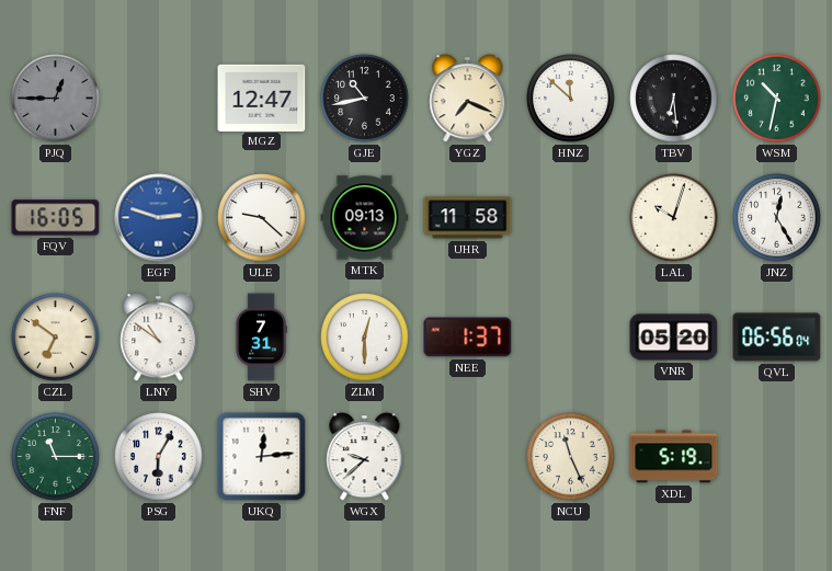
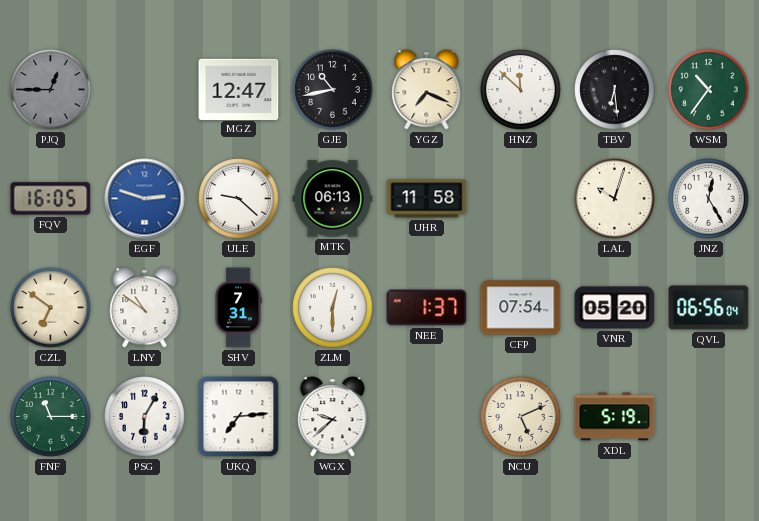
WSM: 10:32 -> 10:36 (709, 90)
MTK: 09:13 -> 06:13 (333, 199)
CFP: none -> 07:54 (521, 308)
UKQ: 12:14 -> 7:14 (239, 417)
NCU: 11:26 -> 5:11 (521, 417)
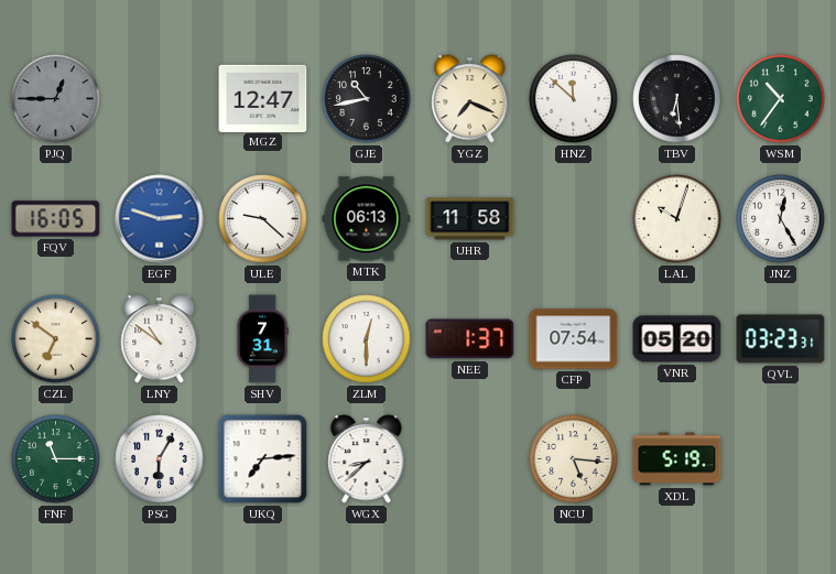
QVL: 06:56 -> 03:23 (781, 339)
WGX: 9:38 -> 8:38 (367, 459)
NCU: 5:11 -> 5:16 (574, 459)
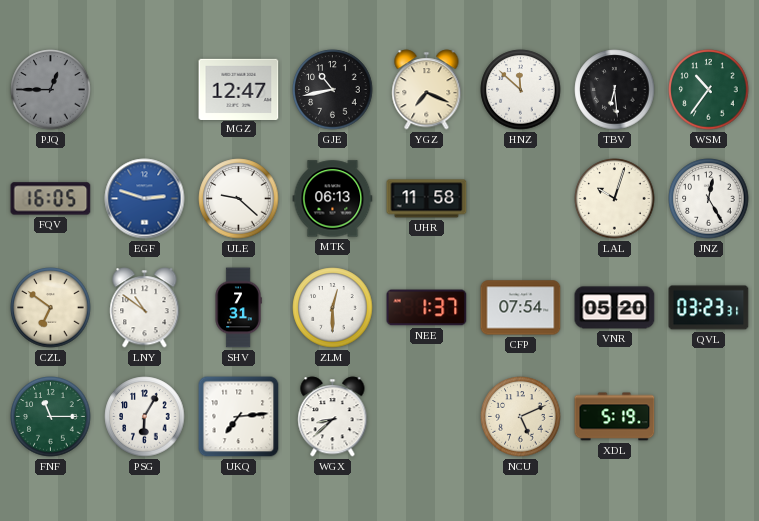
NCU: 5:16 -> 5:11 (521, 417)
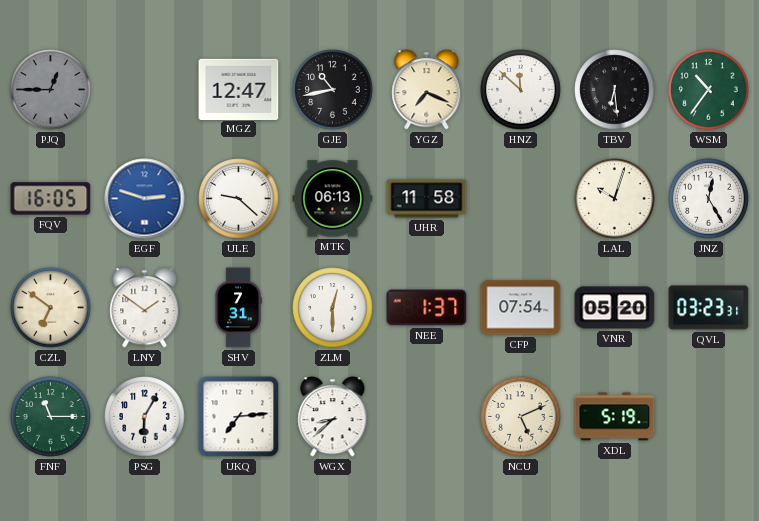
LNY: 10:51 -> 1:51 (145, 308)
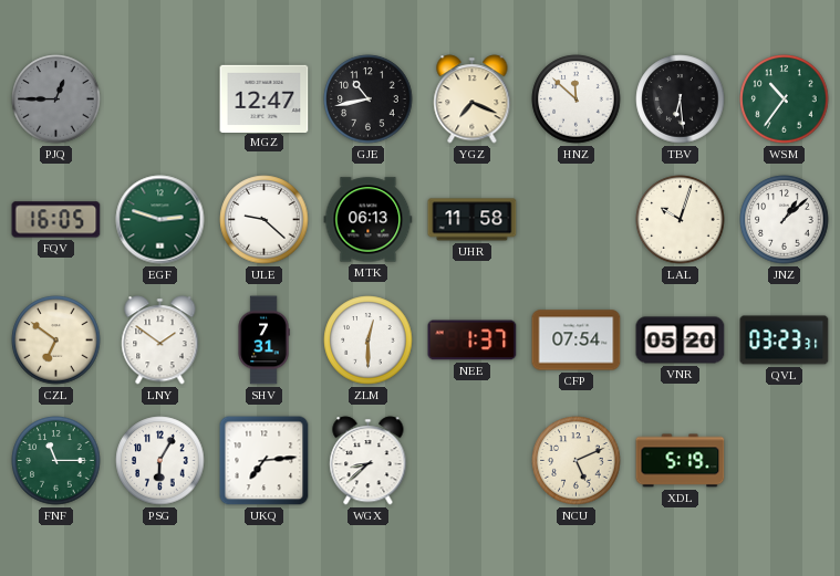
EGF dial: blue -> green (160, 220)
JNZ: 12:25 -> 1:08 (785, 220)
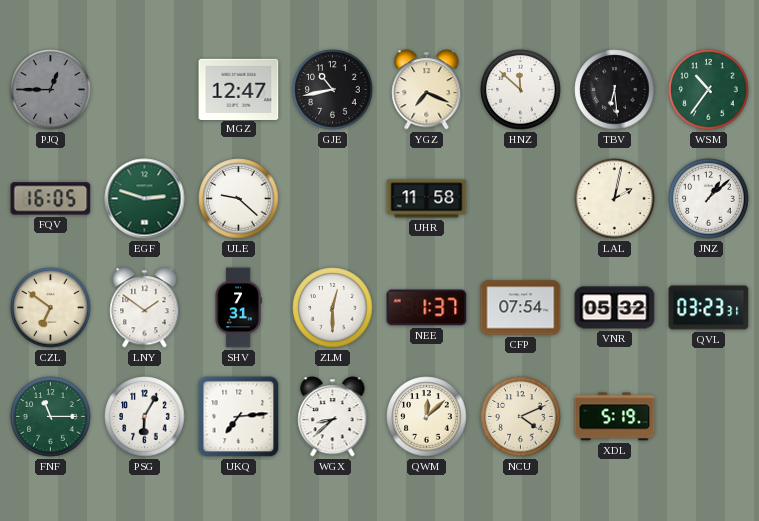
MTK: 06:13 -> none (369, 220)
LAL: 10:03 -> 2:02 (615, 199)
VNR: 05:20 -> 05:32 (615, 308)
QWM: none -> 12:08 (427, 417)
NCU: 5:11 -> 4:11 (521, 417)
